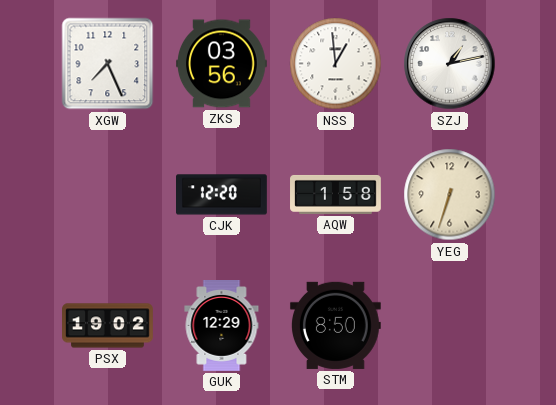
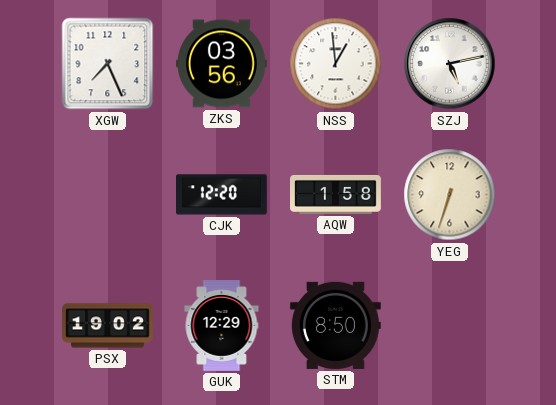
SZJ: 1:13 -> 5:13 (450, 64)
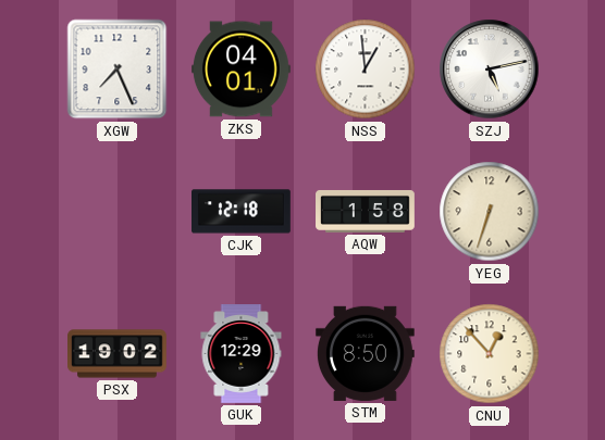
ZKS: 03:56 -> 04:01 (242, 70)
CJK: 12:20 -> 12:18 (242, 212)
CNU: none -> 12:53 (490, 354)
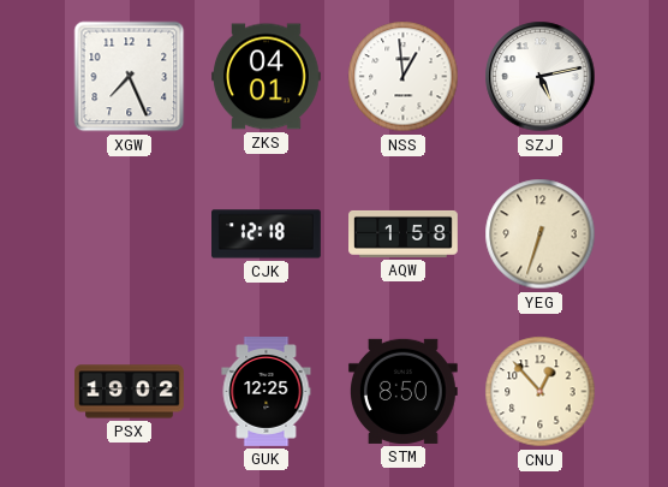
GUK: 12:29 -> 12:25 (267, 392)
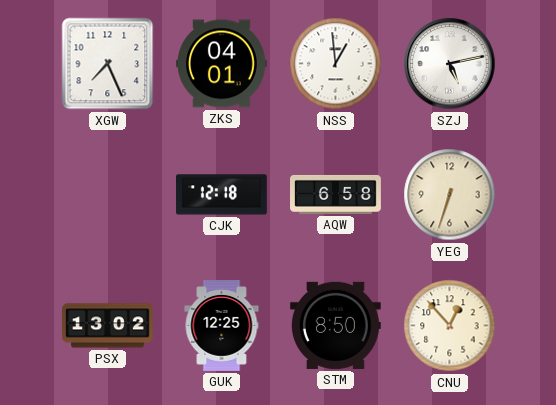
AQW: 1:58 -> 6:58 (336, 194)
PSX: 19:02 -> 13:02 (108, 326)
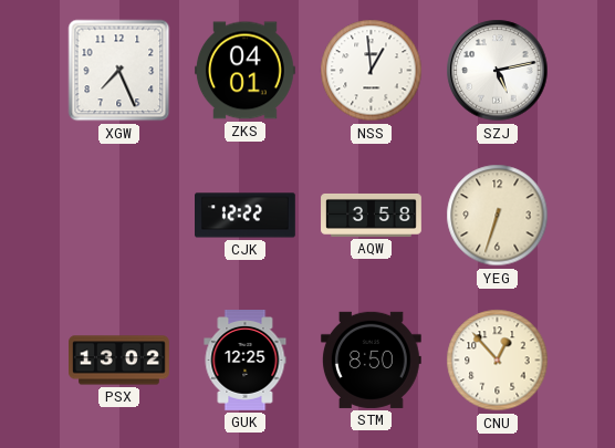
CJK: 12:18 -> 12:22 (246, 216)
AQW: 6:58 -> 3:58 (372, 215)
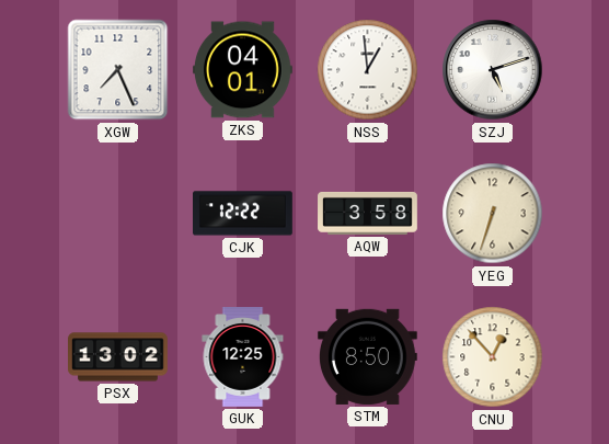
SZJ: 5:13 -> 5:12 (493, 70)
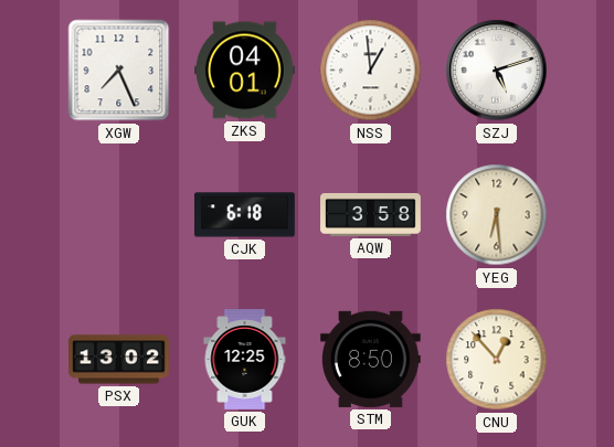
CJK: 12:22 -> 6:18 (245, 215)
YEG: 6:33 -> 6:29 (497, 215)
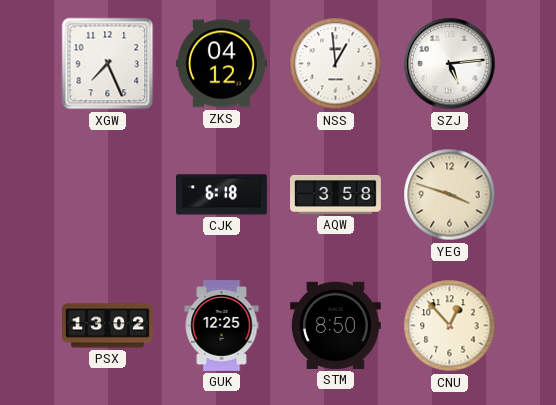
ZKS: 04:01 -> 04:12 (222, 64)
SZJ: 5:12 -> 5:14 (450, 64)
YEG: 6:29 -> 3:48 (450, 195)
